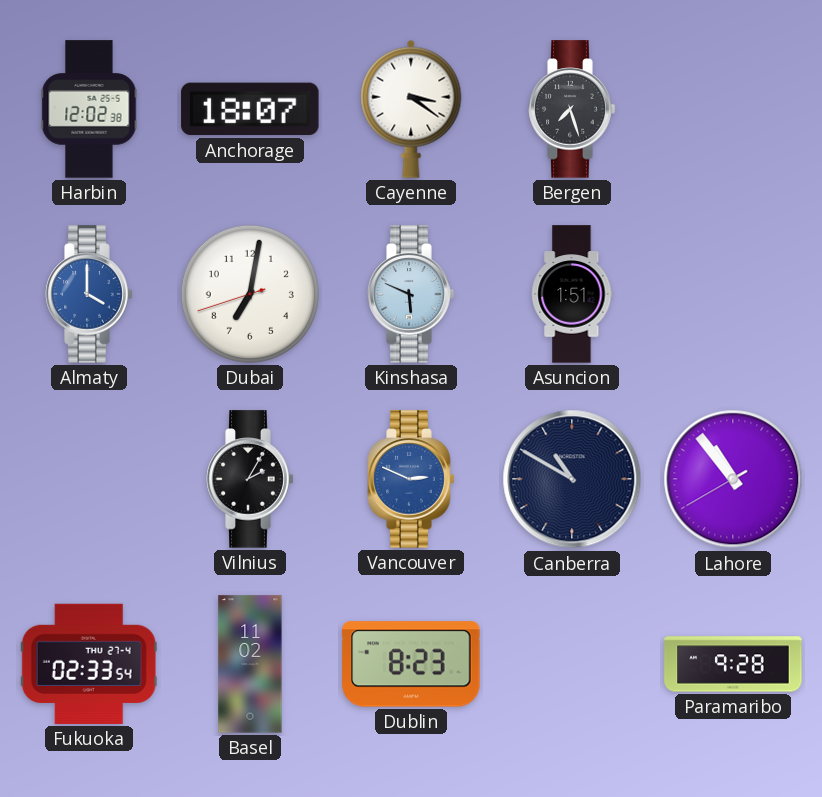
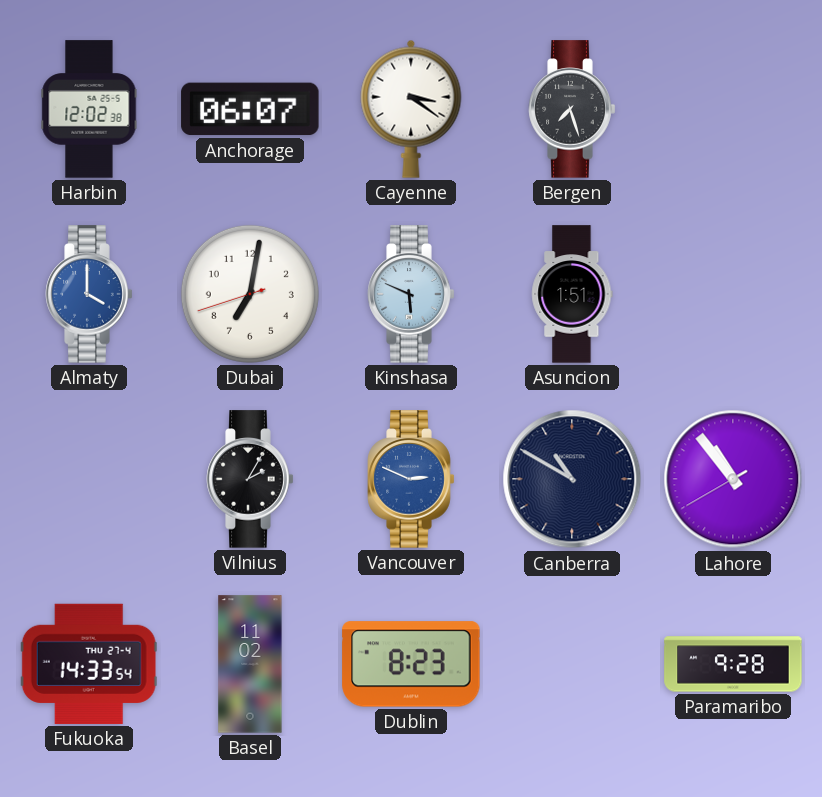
Anchorage: 18:07 -> 06:07 (250, 109)
Fukuoka: 02:33 -> 14:33 (89, 664)
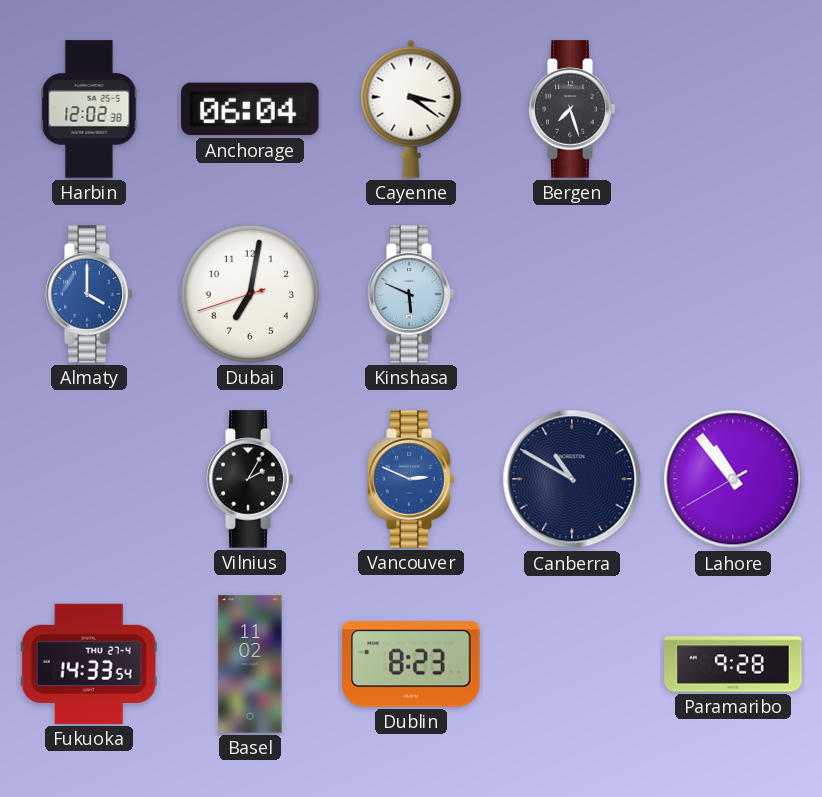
Anchorage: 06:07 -> 06:04 (250, 109)
Asuncion: 1:51 -> none (572, 294)
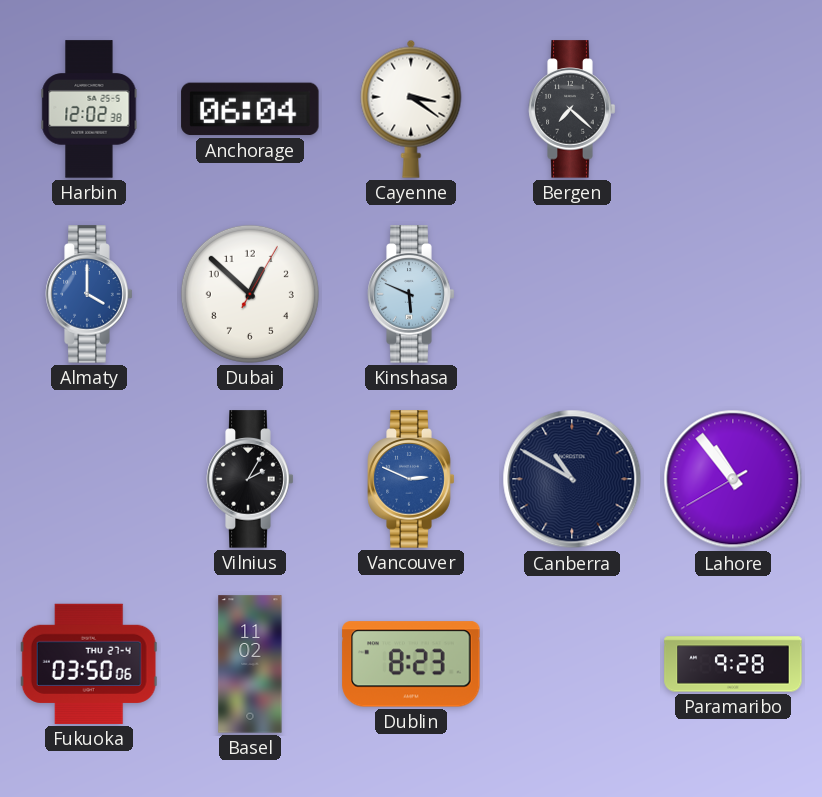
Bergen: 7:27 -> 7:22 (572, 109)
Dubai: 7:01 -> 12:52 (250, 294)
Fukuoka: 14:33 -> 03:50 (89, 664)
